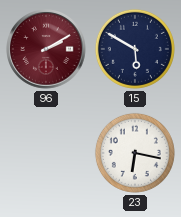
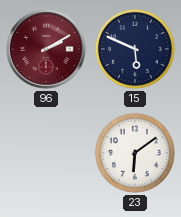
15: 5:50 -> 5:49 (135, 49)
23: 6:17 -> 6:09 (135, 153)
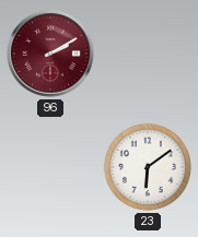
15: 5:49 -> none (135, 49)
